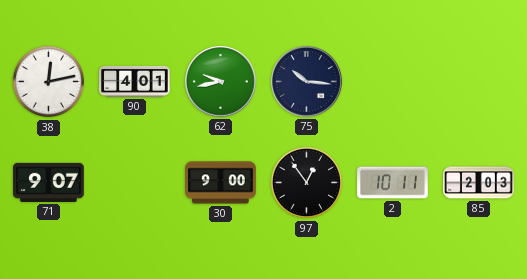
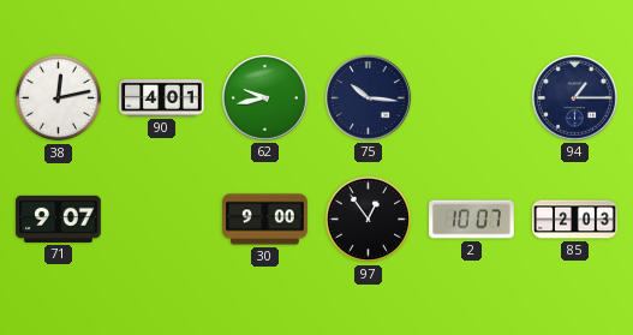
94: none -> 1:15 (575, 98)
2: 10:11 -> 10:07 (472, 220)
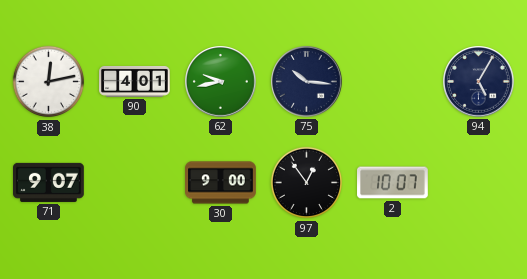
94: 1:15 -> 5:05 (479, 82)
85: 2:03 -> none (575, 220)
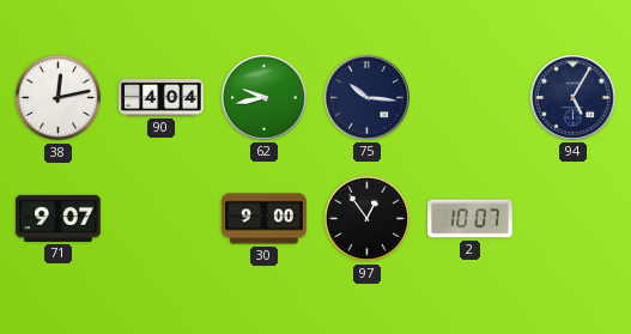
90: 4:01 -> 4:04 (162, 97)
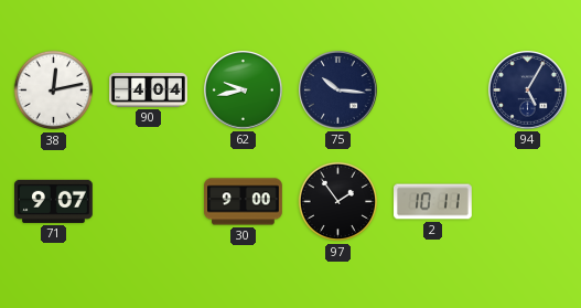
97: 12:54 -> 1:54 (338, 202)
2: 10:07 -> 10:11 (433, 202)
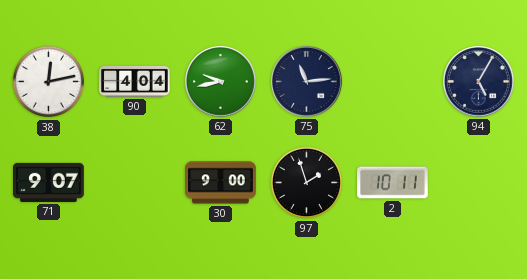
75: 10:16 -> 11:14 (307, 82)
97: 1:54 -> 1:57 (307, 183)
